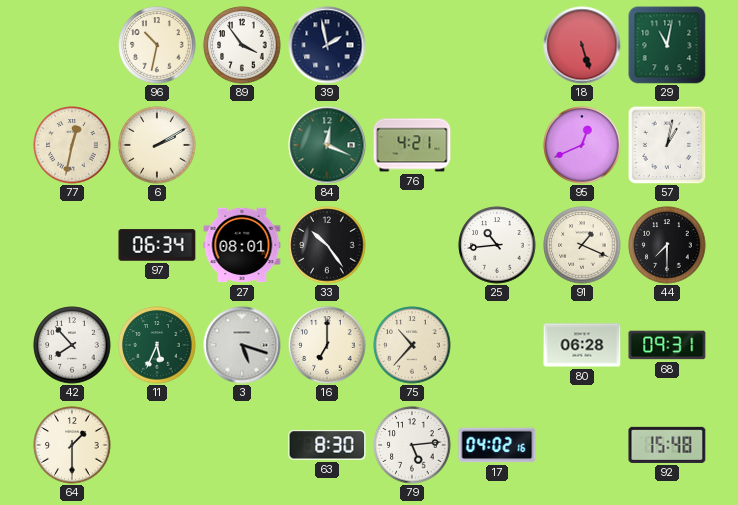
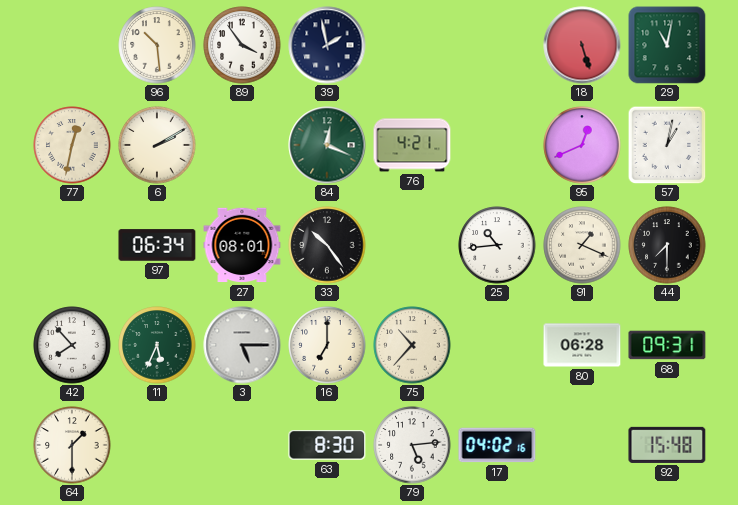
96: 10:32 -> 10:29 (157, 45)
3: 5:18 -> 5:15 (242, 345)
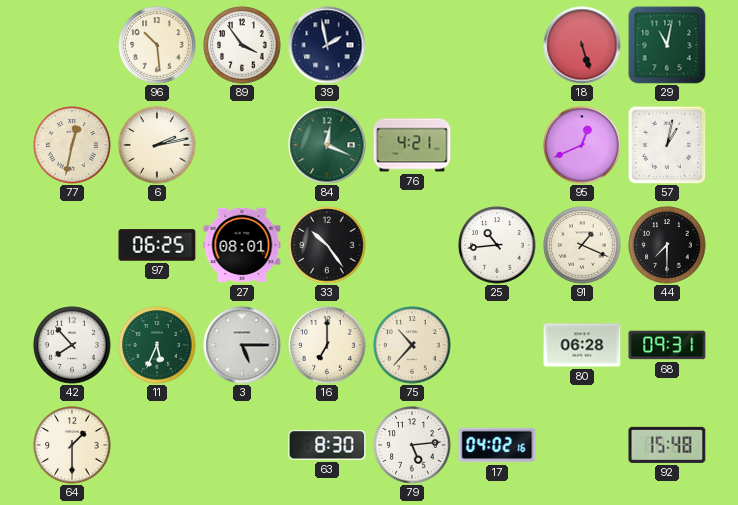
6: 2:10 -> 2:13 (157, 145)
97: 06:34 -> 06:25 (157, 245)
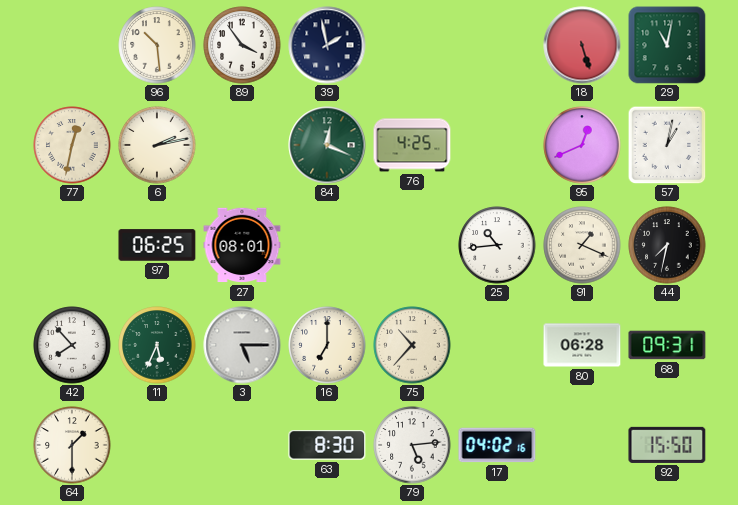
76: 4:21 -> 4:25 (412, 145)
33: 10:24 -> none (327, 245)
44: 7:30 -> 7:32 (667, 245)
92: 15:48 -> 15:50 (667, 445)
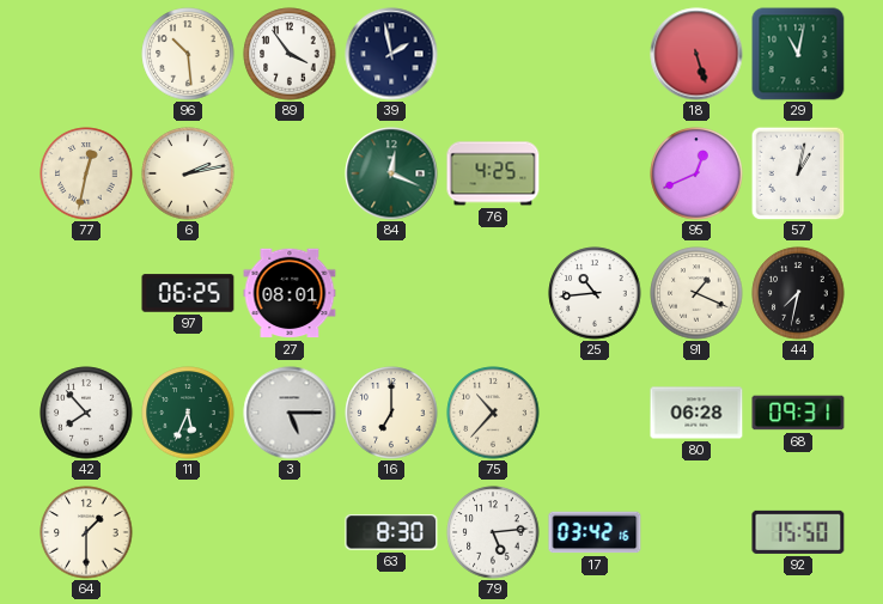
17: 04:02 -> 03:42 (595, 532)
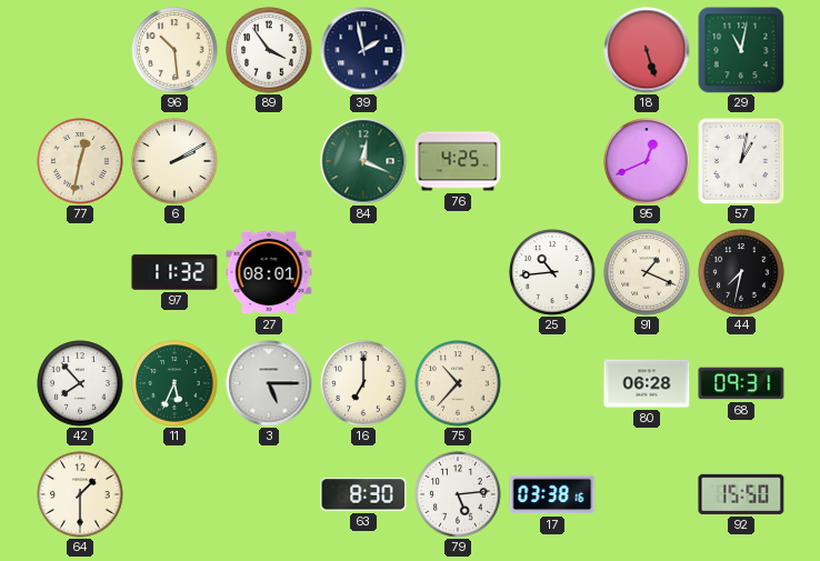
6: 2:13 -> 2:10 (174, 161)
97: 06:25 -> 11:32 (174, 272)
17: 03:42 -> 03:38 (552, 494)
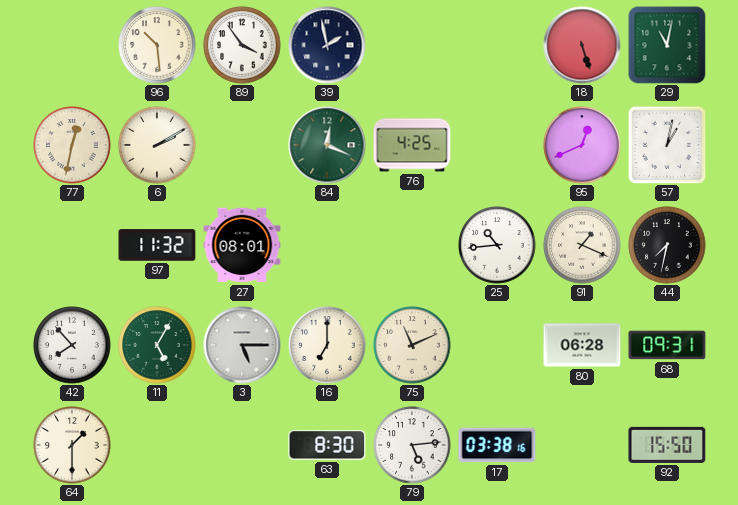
11: 5:34 -> 5:05 (157, 345)
75: 10:37 -> 11:11 (412, 345)
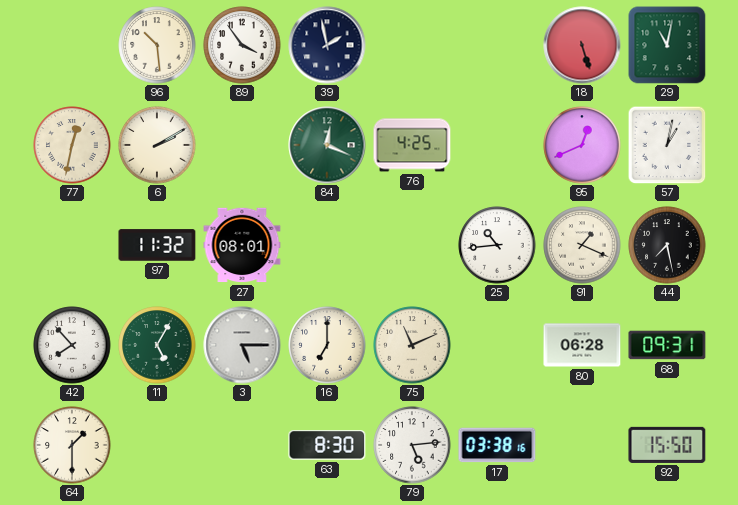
44: 7:32 -> 7:28 (667, 245)
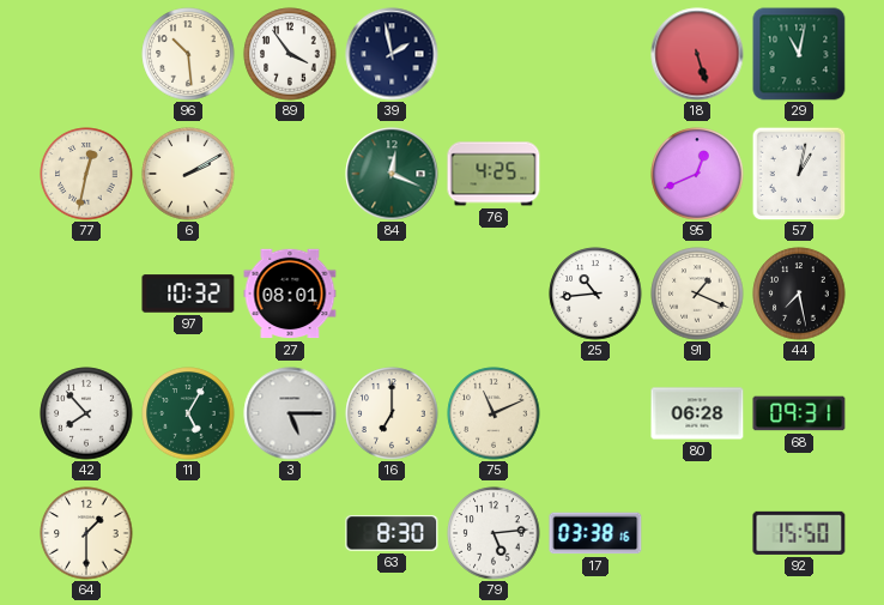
97: 11:32 -> 10:32 (188, 294)
